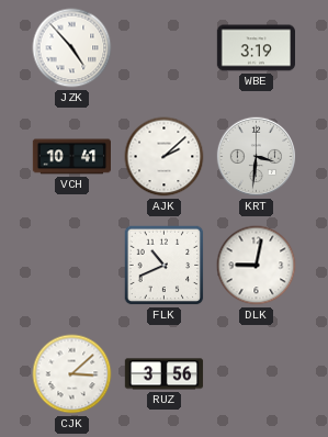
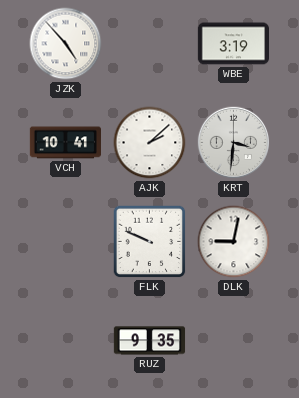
FLK: 10:41 -> 9:49 (150, 242)
CJK: 3:08 -> none (72, 374)
RUZ: 3:56 -> 9:35 (150, 341)
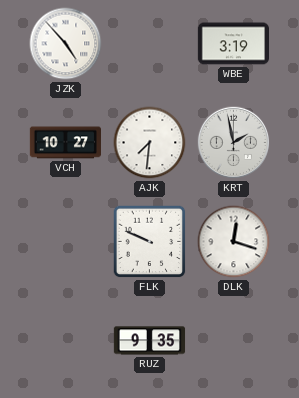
VCH: 10:41 -> 10:27 (65, 143)
AJK: 2:08 -> 7:31 (150, 143)
KRT: 3:31 -> 1:58 (234, 143)
DLK: 9:02 -> 12:18 (234, 242)
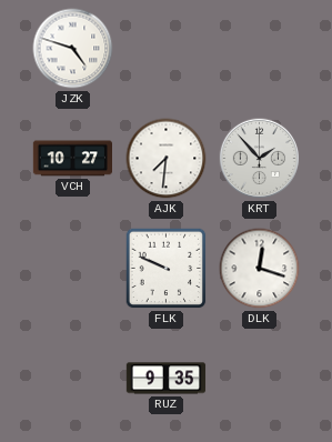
JZK: 4:53 -> 4:48 (73, 49)
WBE: 3:19 -> none (233, 44)
KRT: 1:58 -> 1:53 (260, 159)
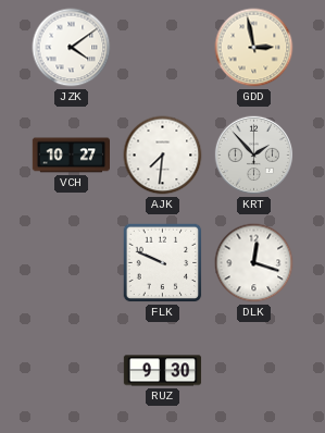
JZK: 4:48 -> 4:09 (72, 48)
GDD: none -> 2:58 (254, 48)
RUZ: 9:35 -> 9:30 (163, 371)
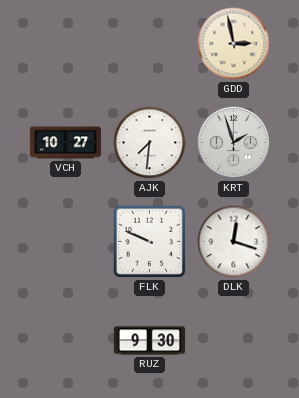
JZK: 4:09 -> none (72, 48)
KRT: 1:53 -> 1:57 (234, 143)
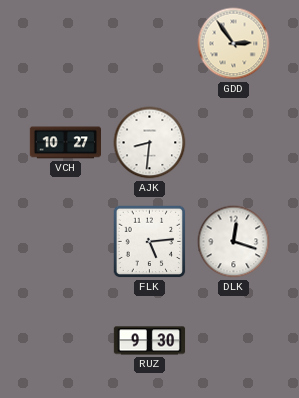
GDD: 2:58 -> 2:54 (234, 44)
AJK: 7:31 -> 8:31 (150, 143)
KRT: 1:57 -> none (234, 143)
FLK: 9:49 -> 5:14 (150, 242)
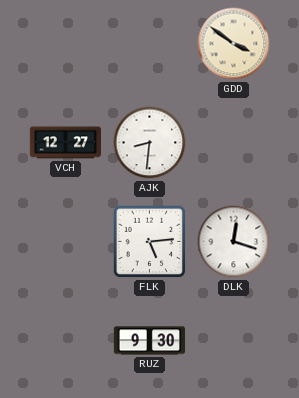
GDD: 2:54 -> 3:51 (234, 44)
VCH: 10:27 -> 12:27 (65, 143)
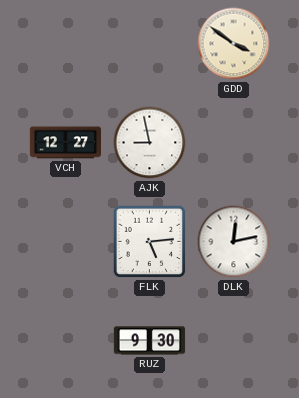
AJK: 8:31 -> 8:58 (150, 143)
DLK: 12:18 -> 12:13 (234, 242)
